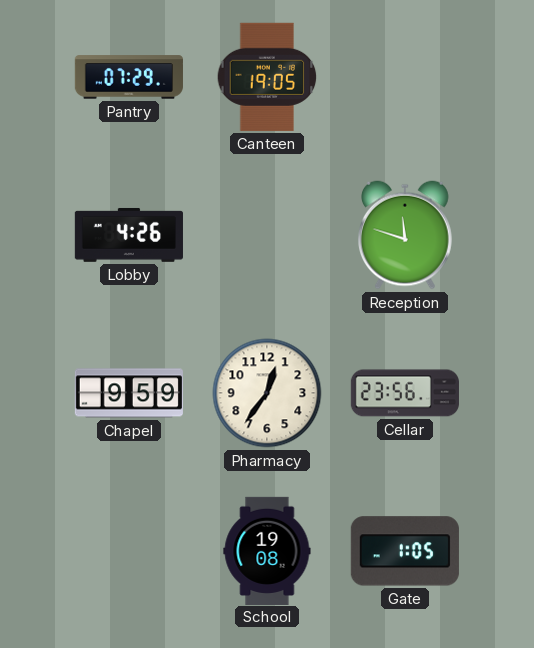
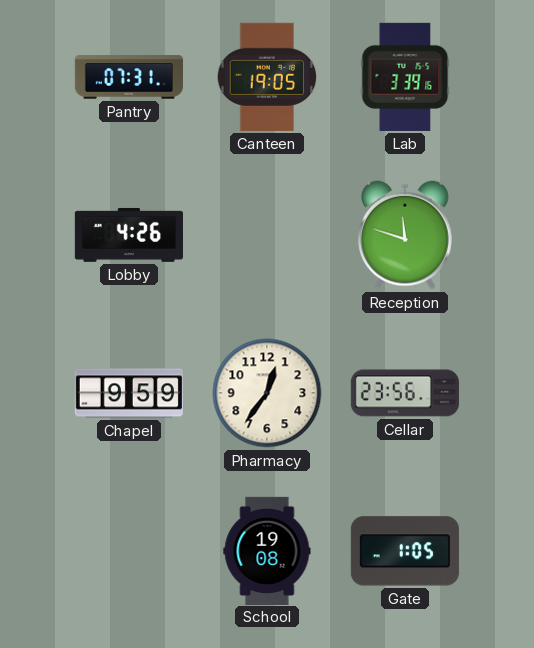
Pantry: 07:29 -> 07:31 (129, 77)
Lab: none -> 3:39 (405, 77)
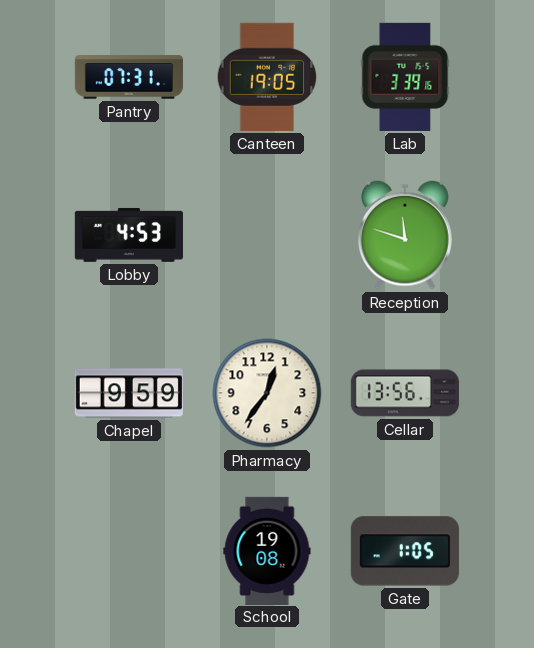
Lobby: 4:26 -> 4:53 (129, 235)
Cellar: 23:56 -> 13:56 (405, 393)
